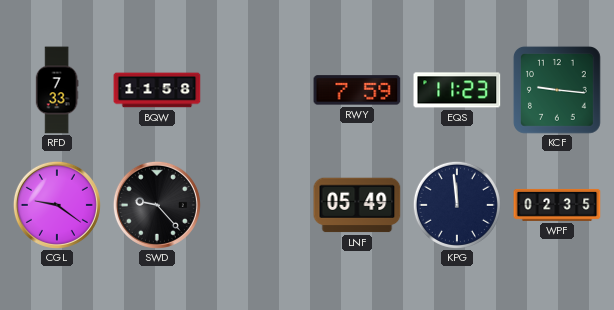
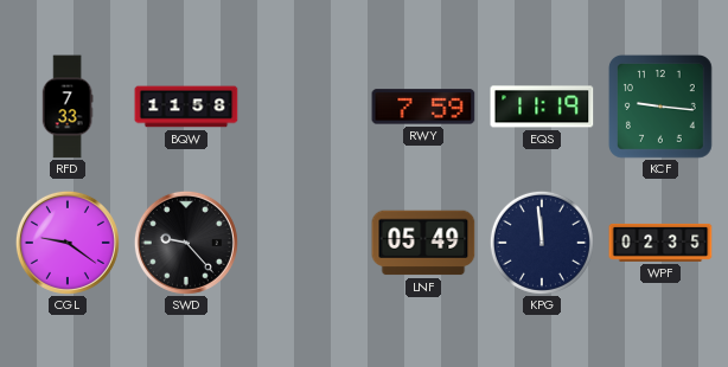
EQS: 11:23 -> 11:19 (542, 107)
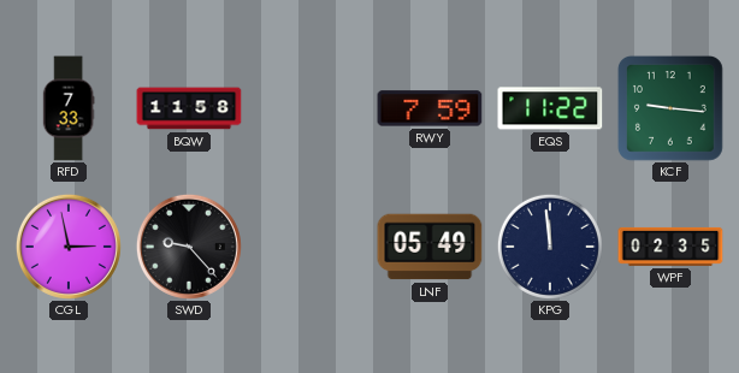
EQS: 11:19 -> 11:22 (550, 108)
CGL: 9:21 -> 2:58 (69, 247)
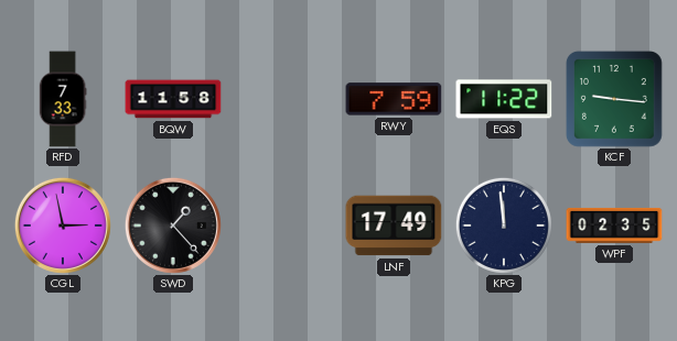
SWD: 9:23 -> 1:23 (173, 226)
LNF: 05:49 -> 17:49 (394, 226)
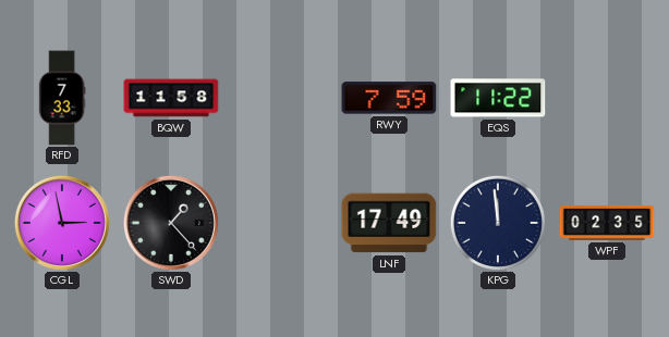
KCF: 9:16 -> none (614, 99)
